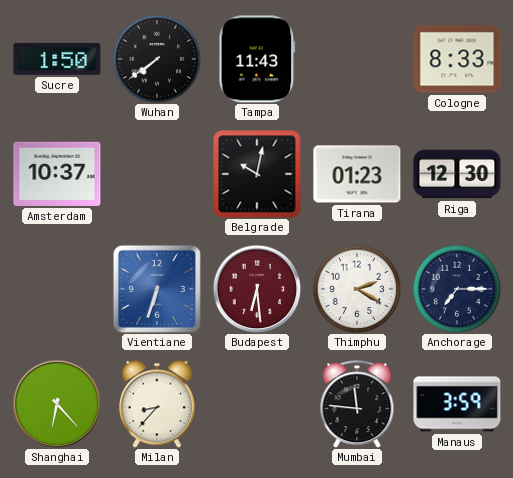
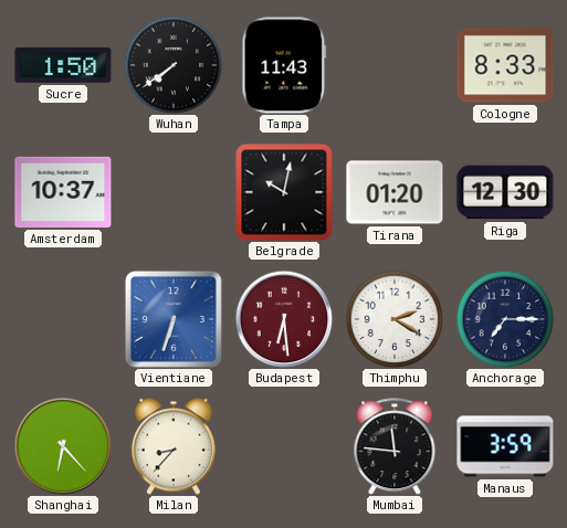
Tirana: 01:23 -> 01:20 (395, 192)
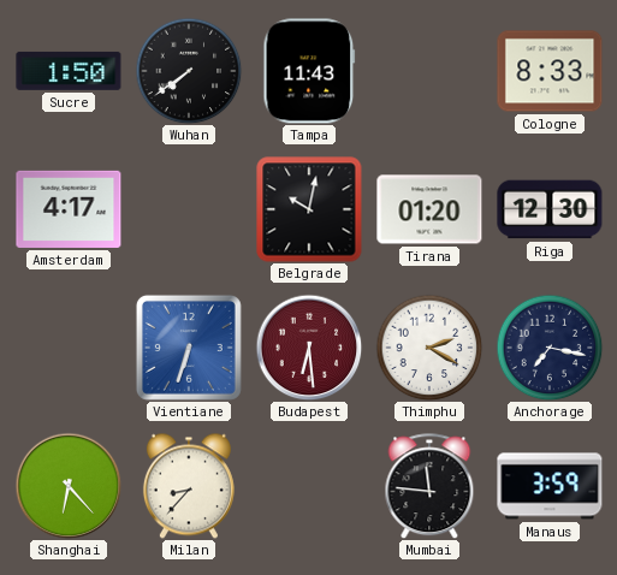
Amsterdam: 10:37 -> 4:17 (69, 209)
Anchorage: 7:15 -> 7:17 (550, 348)
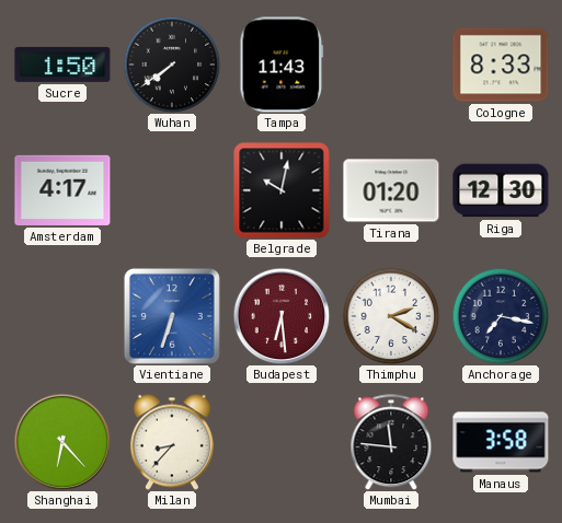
Manaus: 3:59 -> 3:58 (501, 442)
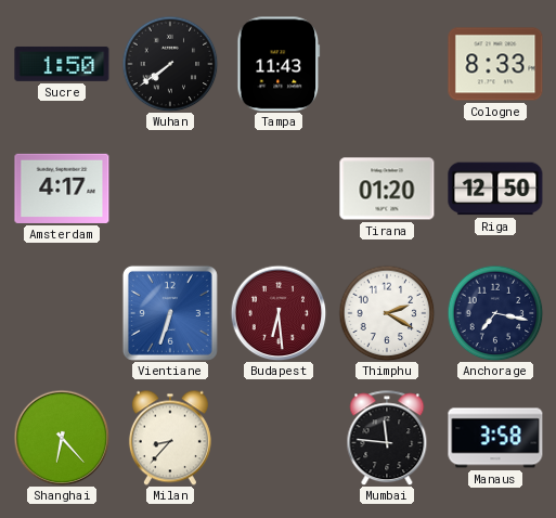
Belgrade: 10:02 -> none (282, 190)
Riga: 12:30 -> 12:50 (495, 189)
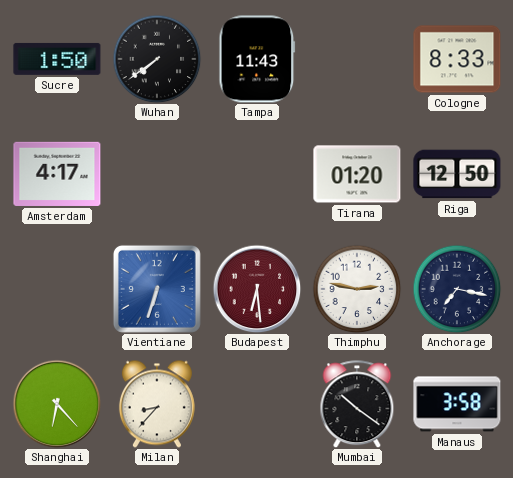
Thimphu: 2:20 -> 2:47 (357, 289)
Mumbai: 11:46 -> 10:21 (357, 404)
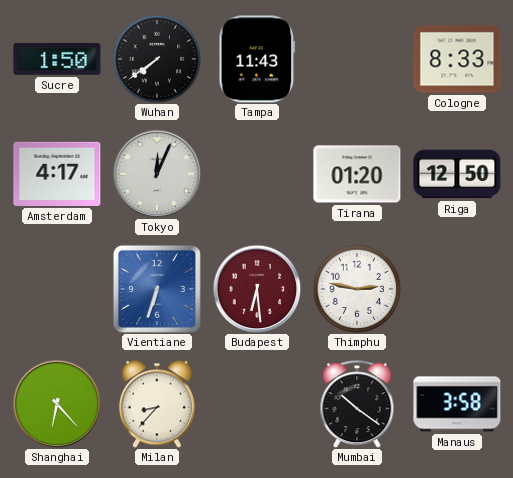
Tokyo: none -> 12:04 (157, 174)
Anchorage: 7:17 -> none (457, 289)
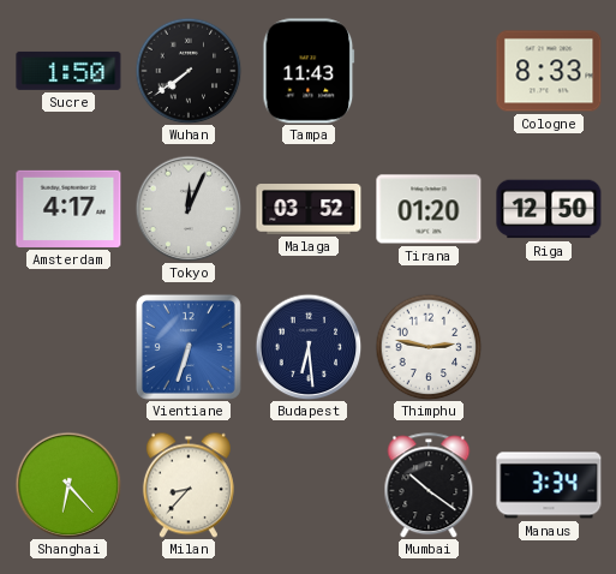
Malaga: none -> 03:52 (309, 210)
Budapest dial: burgundy -> navy (309, 347)
Manaus: 3:58 -> 3:34 (549, 485)
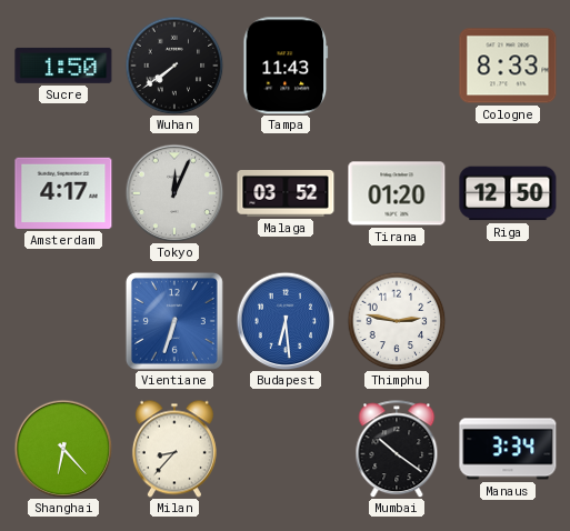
Budapest dial: navy -> blue (286, 321)
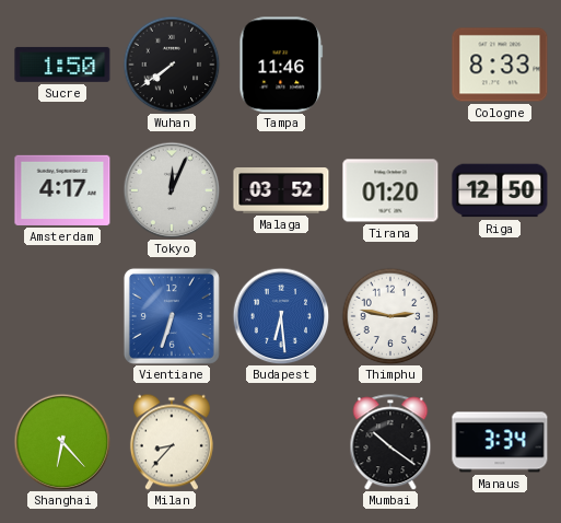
Tampa: 11:43 -> 11:46 (281, 65)
